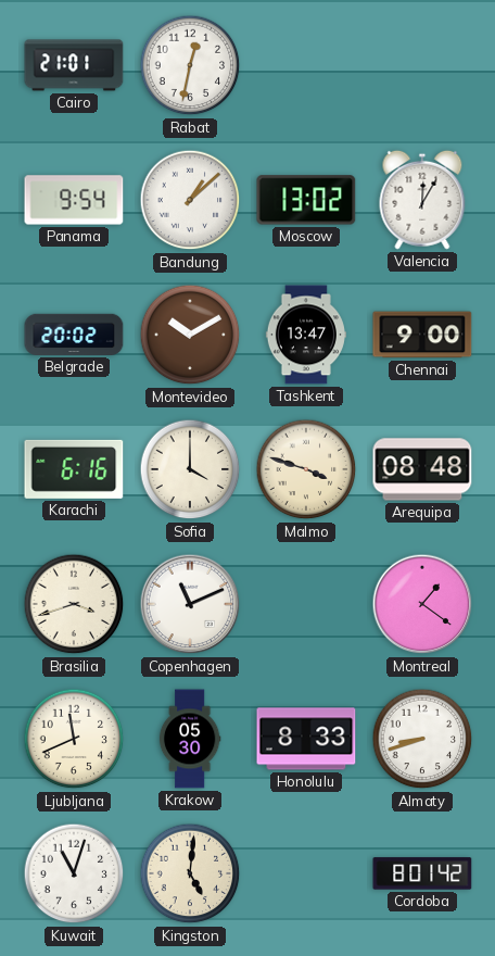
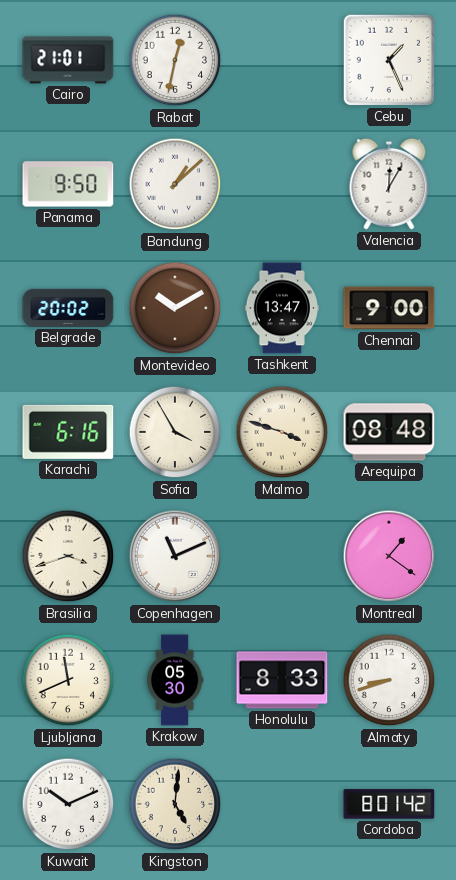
Cebu: none -> 1:26 (389, 60)
Panama: 9:54 -> 9:50 (68, 184)
Moscow: 13:02 -> none (306, 200)
Sofia: 4:00 -> 3:55 (175, 432)
Kuwait: 11:03 -> 10:11 (68, 804)
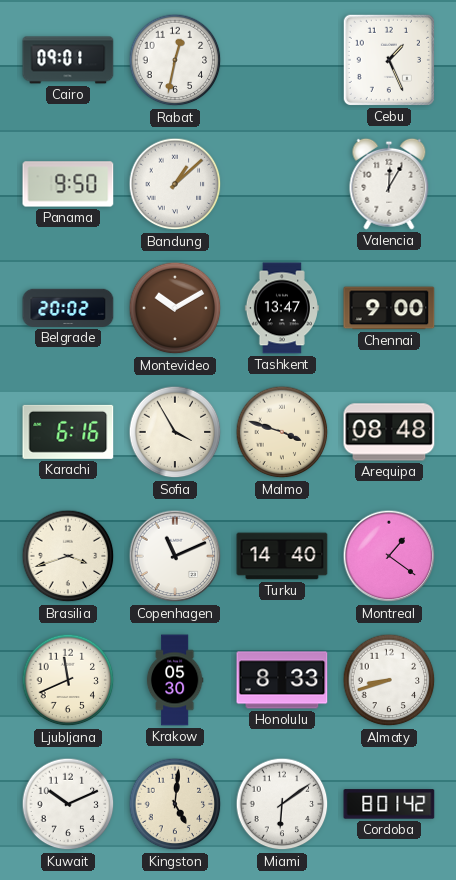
Cairo: 21:01 -> 09:01 (68, 60)
Turku: none -> 14:40 (282, 556)
Miami: none -> 6:09 (282, 804)
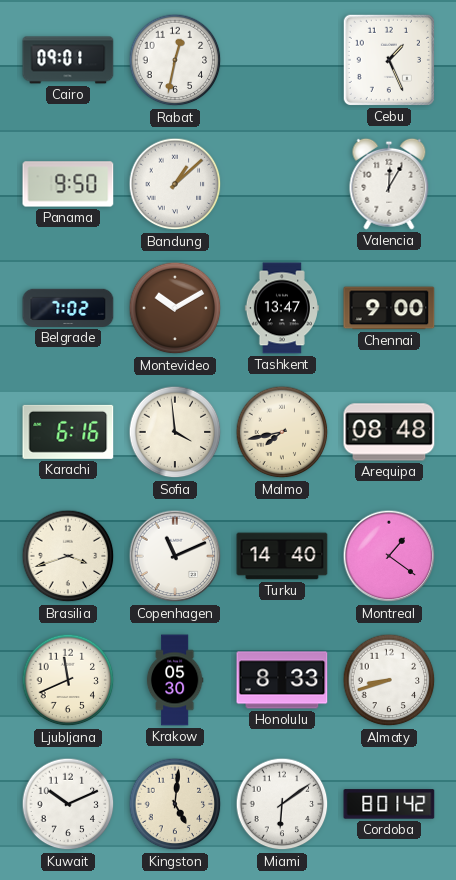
Belgrade: 20:02 -> 7:02 (68, 308)
Sofia: 3:55 -> 3:59 (175, 432)
Malmo: 3:48 -> 7:43 (282, 432)
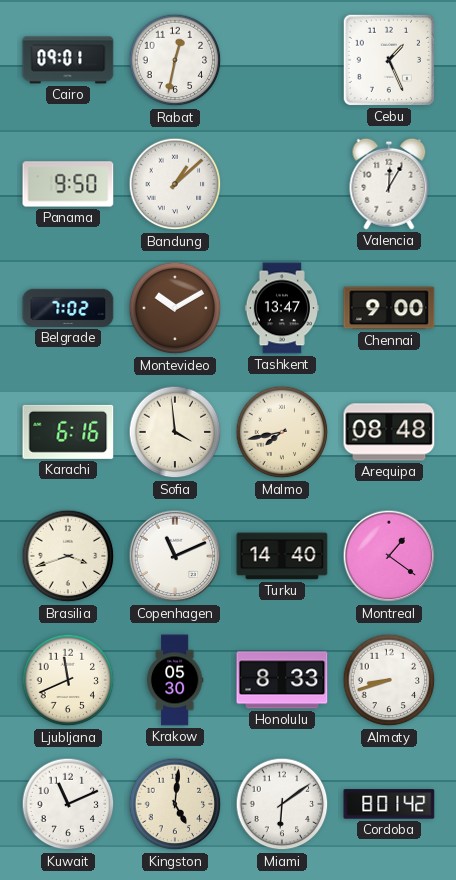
Kuwait: 10:11 -> 11:11 (68, 804)
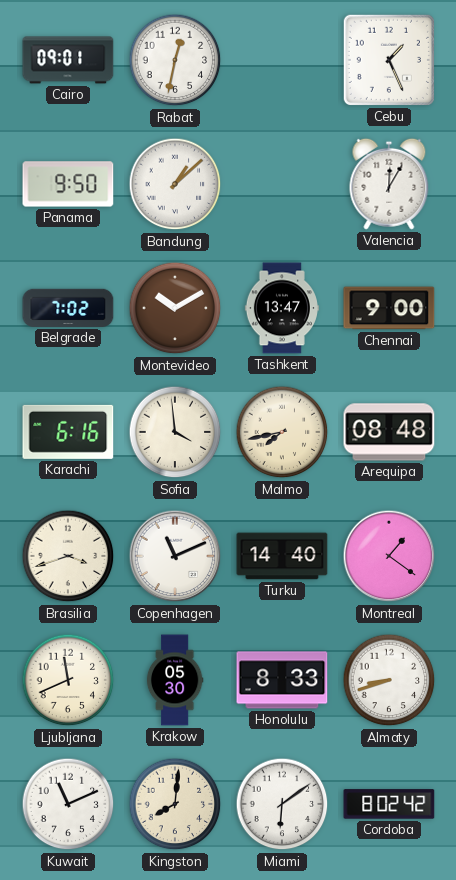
Kingston: 5:01 -> 8:01 (175, 804)
Cordoba: 8:01 -> 8:02 (389, 804)
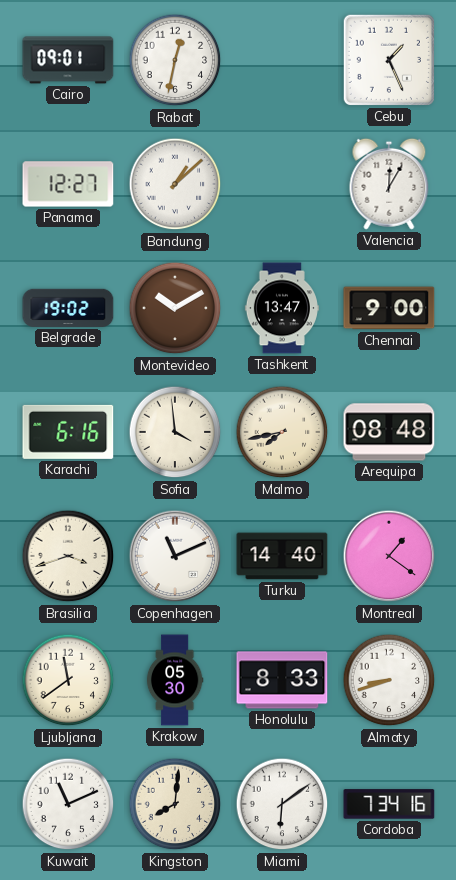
Panama: 9:50 -> 12:27 (68, 184)
Belgrade: 7:02 -> 19:02 (68, 308)
Ljubljana: 11:41 -> 11:39 (68, 680)
Cordoba: 8:02 -> 7:34 (389, 804)
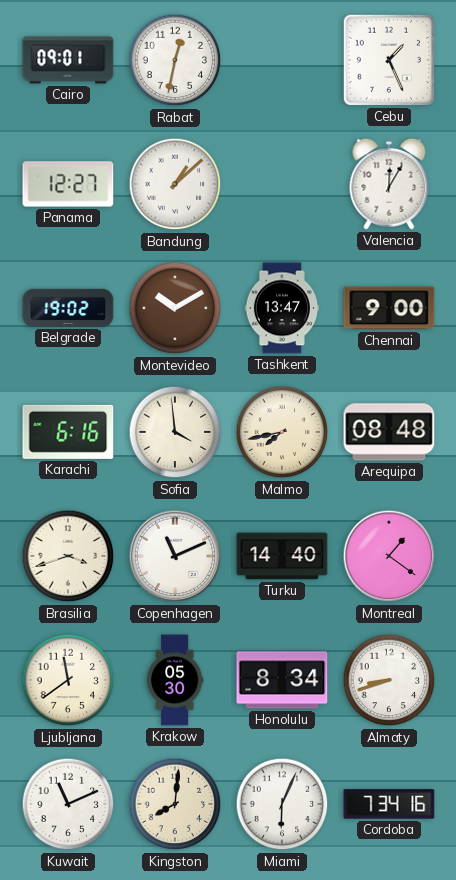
Honolulu: 8:33 -> 8:34 (282, 680)
Miami: 6:09 -> 6:04 (282, 804)
